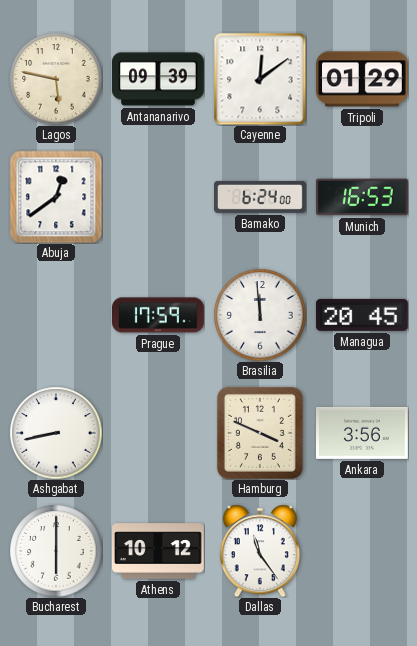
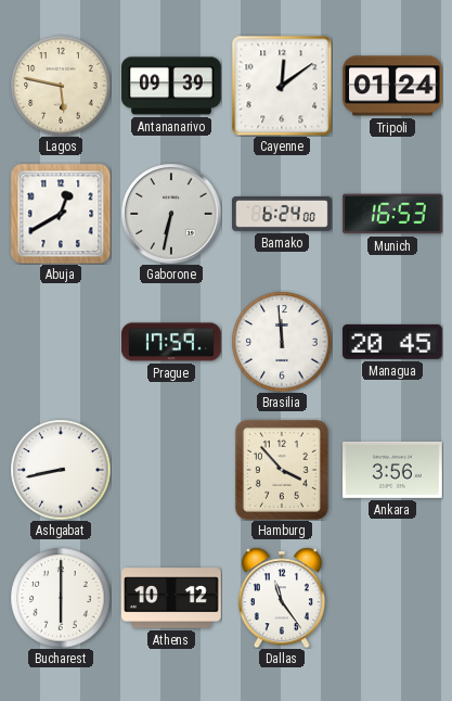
Tripoli: 01:29 -> 01:24 (393, 86)
Abuja: 12:39 -> 12:40 (61, 214)
Gaborone: none -> 6:32 (171, 214)
Hamburg: 3:49 -> 3:53 (282, 470)
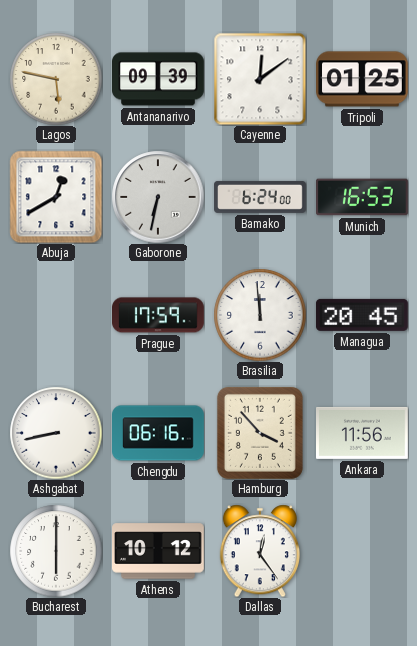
Tripoli: 01:24 -> 01:25 (363, 79)
Chengdu: none -> 06:16 (159, 433)
Ankara: 3:56 -> 11:56 (363, 433)
Dallas: 11:24 -> 12:24 (260, 551)
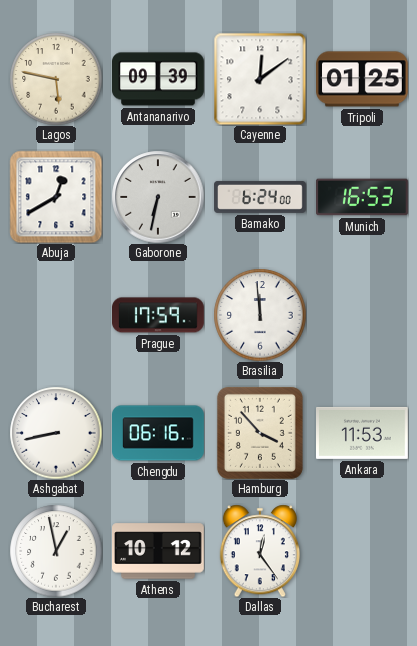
Managua: 20:45 -> none (362, 315)
Ankara: 11:56 -> 11:53 (363, 433)
Bucharest: 6:00 -> 12:58 (56, 551)
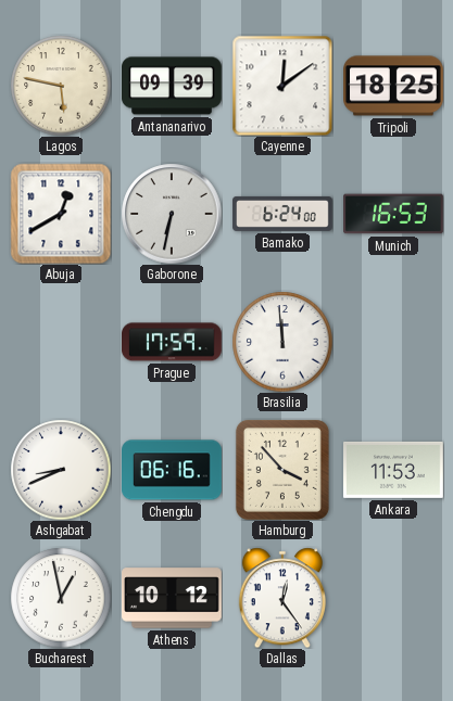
Tripoli: 01:25 -> 18:25 (394, 86)
Ashgabat: 8:43 -> 8:41 (61, 470)
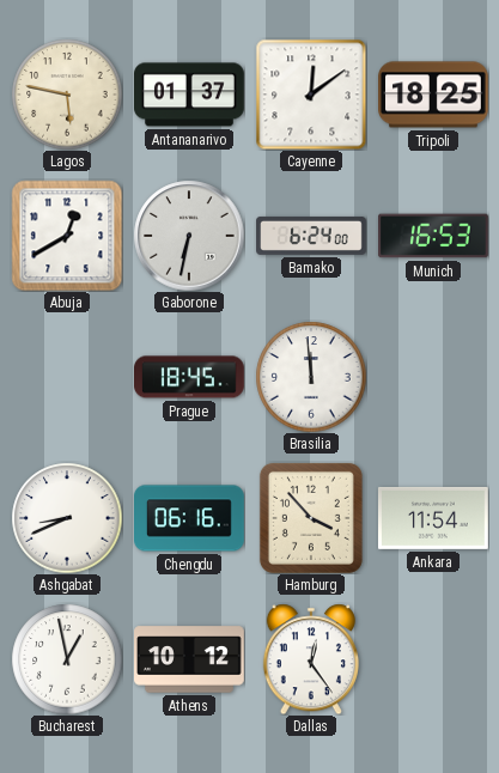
Antananarivo: 09:39 -> 01:37 (190, 95)
Prague: 17:59 -> 18:45 (190, 377)
Ankara: 11:53 -> 11:54 (434, 518)
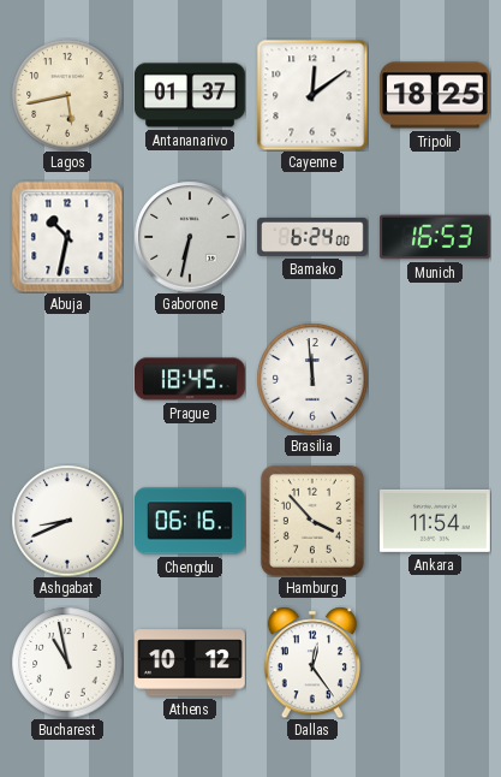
Lagos: 5:47 -> 5:43 (67, 95)
Abuja: 12:40 -> 10:32 (67, 237)
Bucharest: 12:58 -> 10:58 (67, 663)
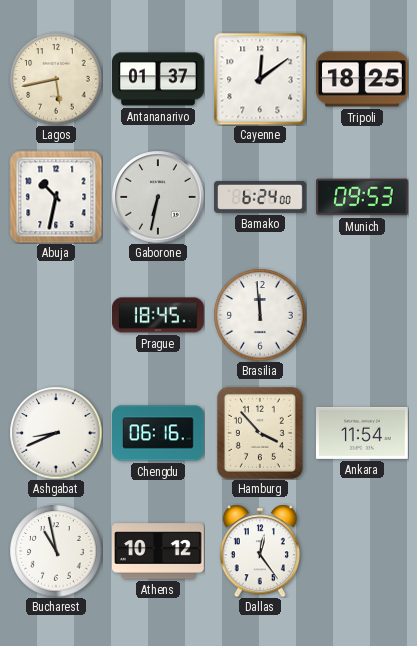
Munich: 16:53 -> 09:53 (363, 197)
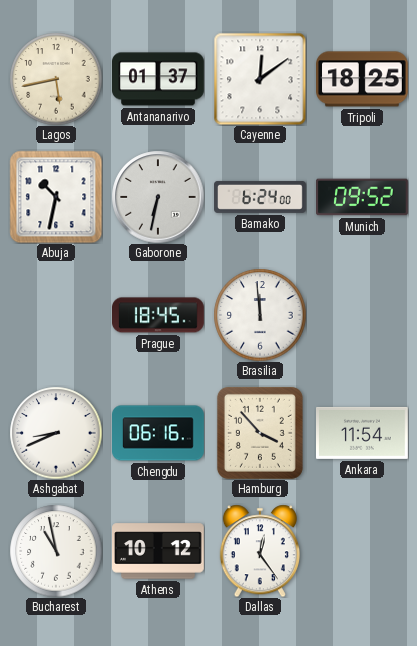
Munich: 09:53 -> 09:52 (363, 197)
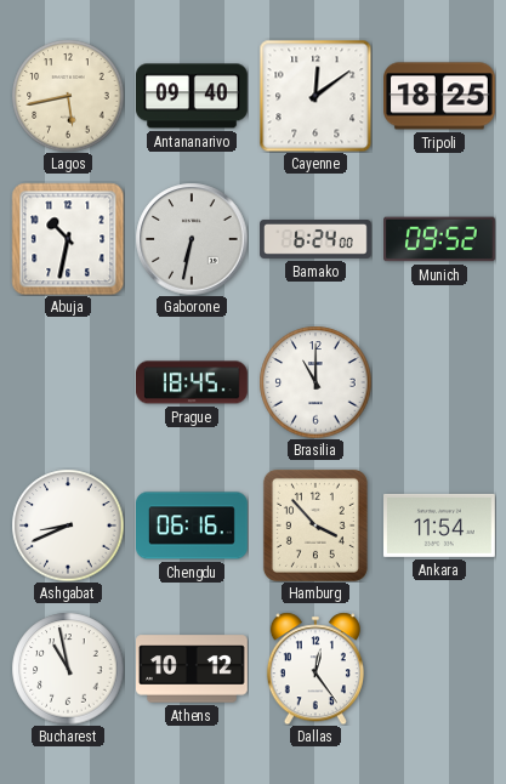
Antananarivo: 01:37 -> 09:40 (193, 96)
Brasilia: 11:59 -> 11:00 (315, 382)
